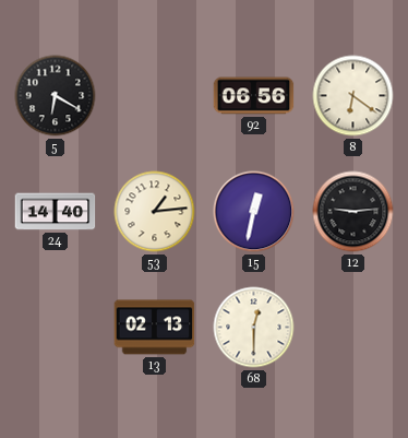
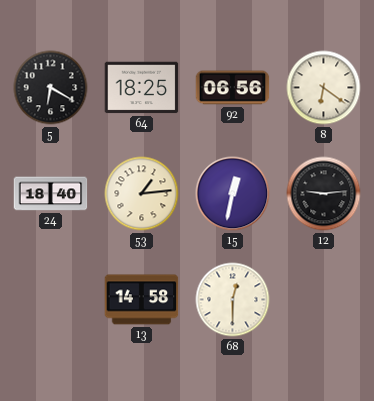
64: none -> 18:25 (142, 88)
24: 14:40 -> 18:40 (51, 194)
13: 02:13 -> 14:58 (142, 300)
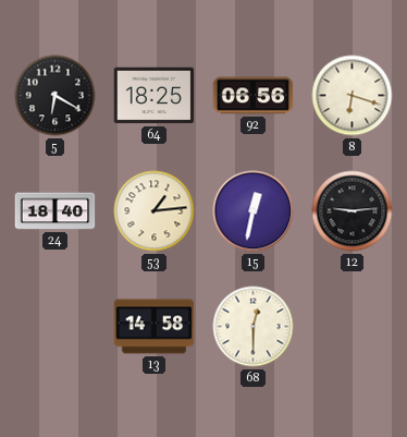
8: 6:21 -> 6:18 (353, 96)
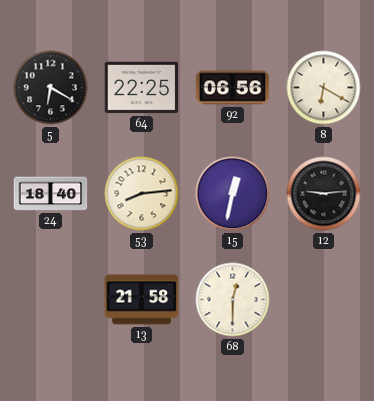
64: 18:25 -> 22:25 (142, 88)
8: 6:18 -> 6:20 (324, 88)
53: 1:14 -> 8:14 (142, 194)
13: 14:58 -> 21:58 (142, 300)
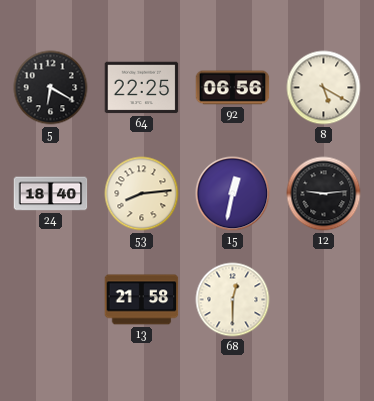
8: 6:20 -> 5:20 (324, 88)
